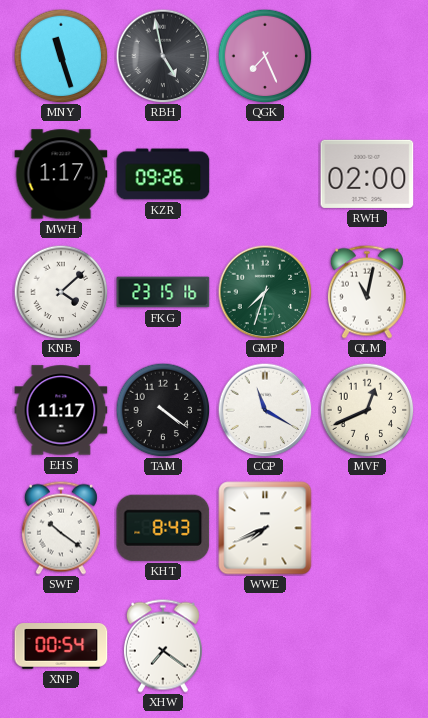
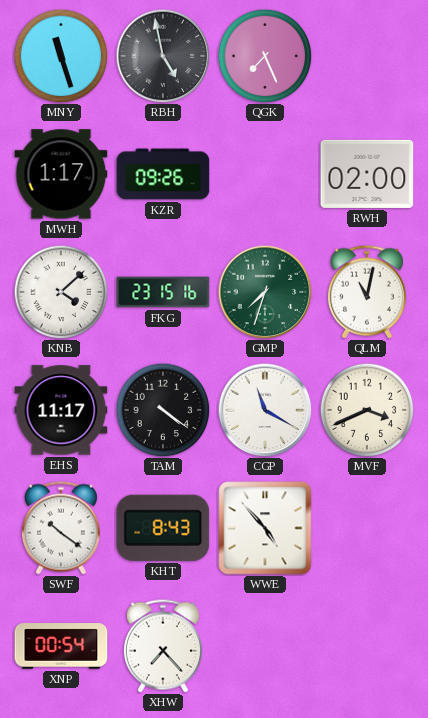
MVF: 12:41 -> 3:41 (367, 410)
WWE: 7:41 -> 4:53 (265, 528)
XHW: 7:21 -> 7:23 (163, 646)
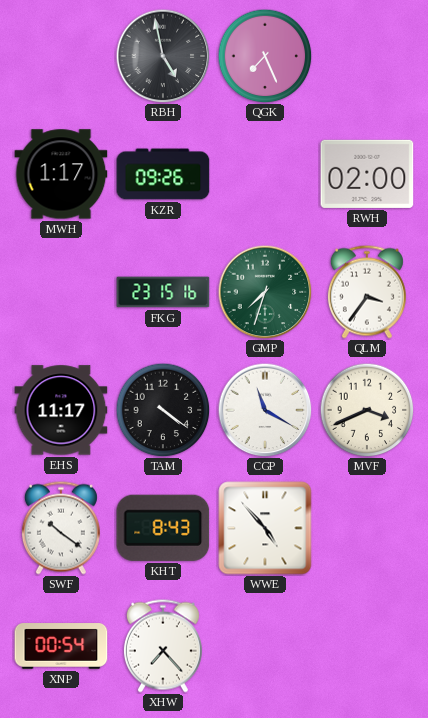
MNY: 11:27 -> none (61, 56)
KNB: 4:08 -> none (61, 292)
QLM: 11:02 -> 3:36 (367, 292)
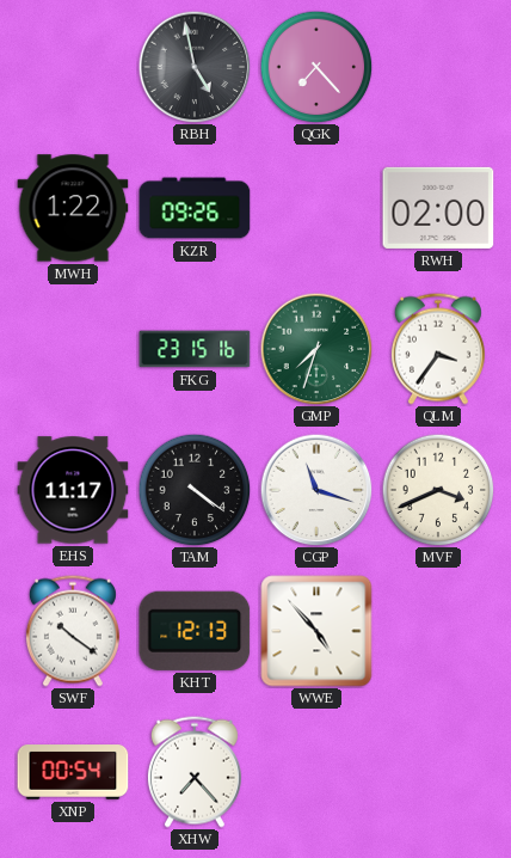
QGK: 7:26 -> 7:23 (316, 67)
MWH: 1:17 -> 1:22 (73, 208)
CGP: 11:20 -> 11:18 (316, 490)
KHT: 8:43 -> 12:13 (195, 631)
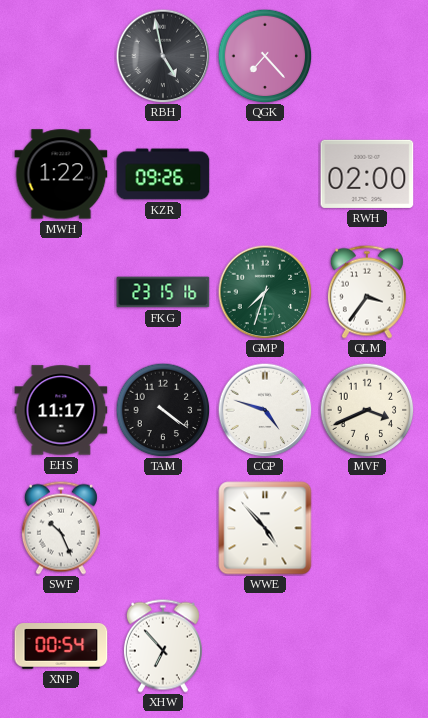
CGP: 11:18 -> 4:48 (265, 410)
SWF: 10:21 -> 10:26 (61, 528)
KHT: 12:13 -> none (195, 631)
XHW: 7:23 -> 6:53 (163, 646)
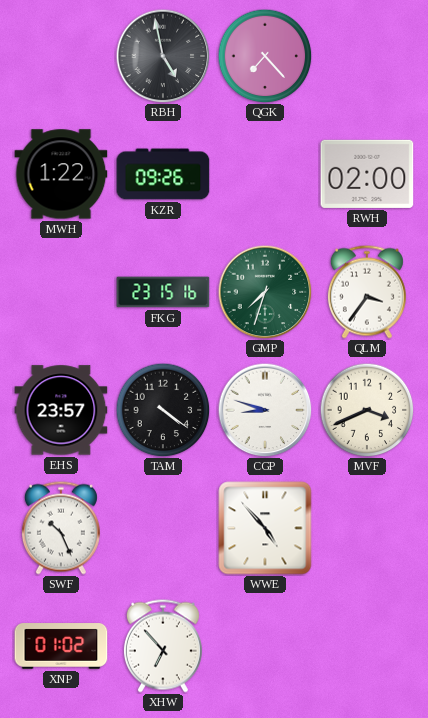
EHS: 11:17 -> 23:57 (61, 410)
CGP: 4:48 -> 8:48 (265, 410)
XNP: 00:54 -> 01:02 (61, 646)
